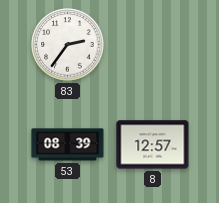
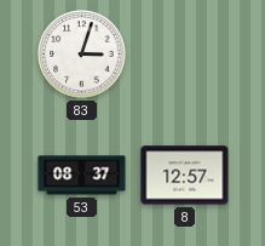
83: 2:36 -> 3:03 (82, 55)
53: 08:39 -> 08:37 (82, 176)
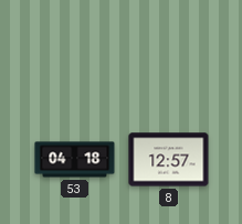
83: 3:03 -> none (82, 55)
53: 08:37 -> 04:18 (75, 160)
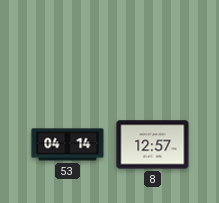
53: 04:18 -> 04:14 (68, 145)
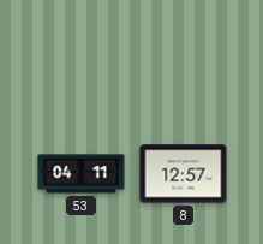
53: 04:14 -> 04:11 (82, 174)
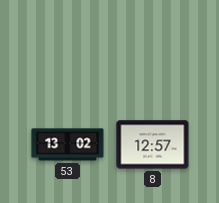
53: 04:11 -> 13:02 (68, 145)
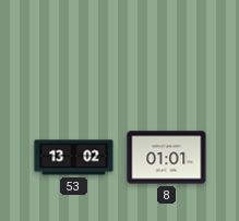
8: 12:57 -> 01:01 (167, 158)
